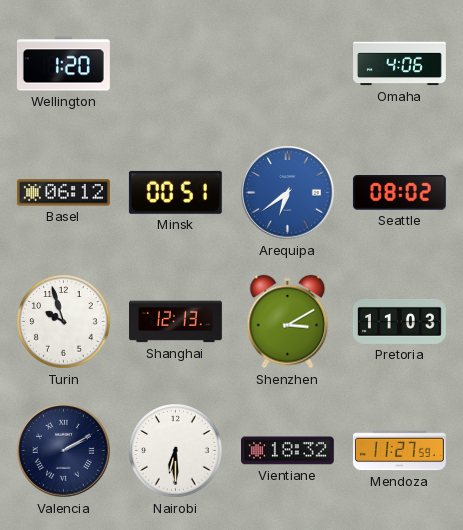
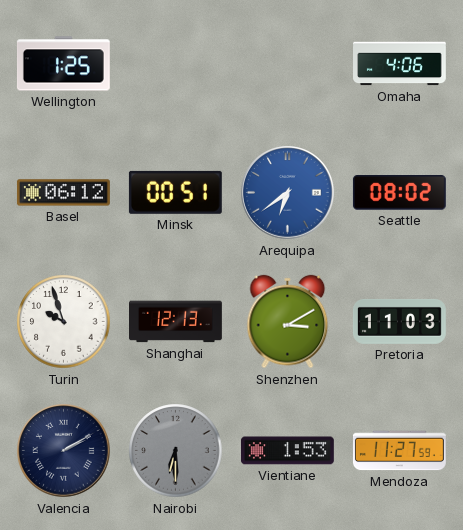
Wellington: 1:20 -> 1:25 (63, 64)
Nairobi dial: white -> grey (176, 451)
Vientiane: 18:32 -> 1:53 (287, 451)
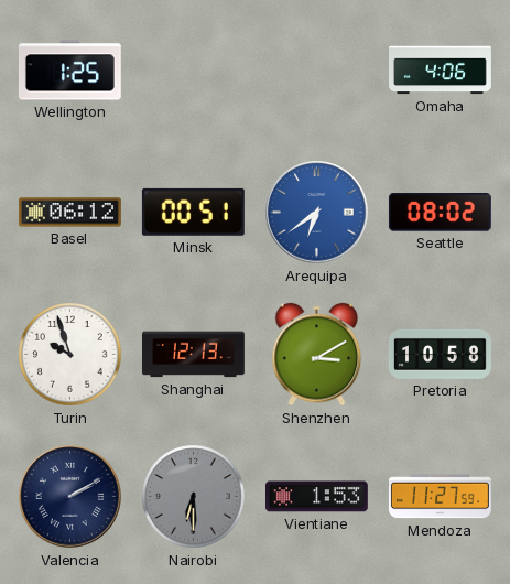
Pretoria: 11:03 -> 10:58 (440, 354)
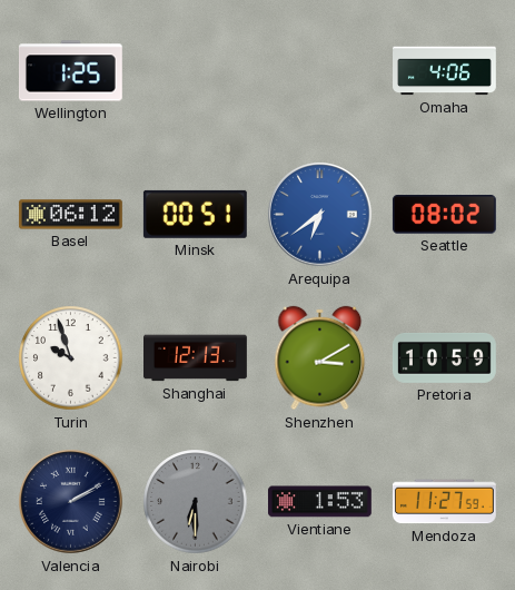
Pretoria: 10:58 -> 10:59 (444, 357)
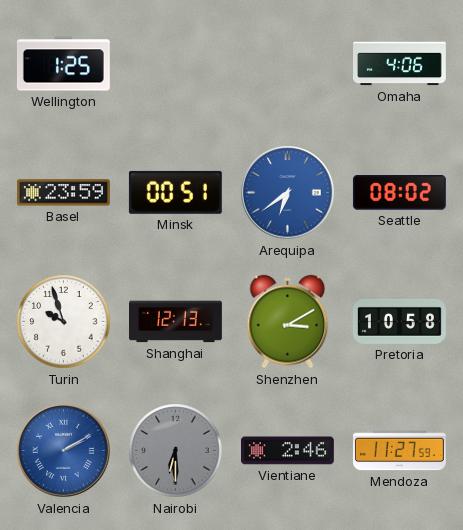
Basel: 06:12 -> 23:59 (63, 193)
Pretoria: 10:59 -> 10:58 (399, 321)
Valencia dial: navy -> blue (64, 451)
Vientiane: 1:53 -> 2:46 (287, 451)
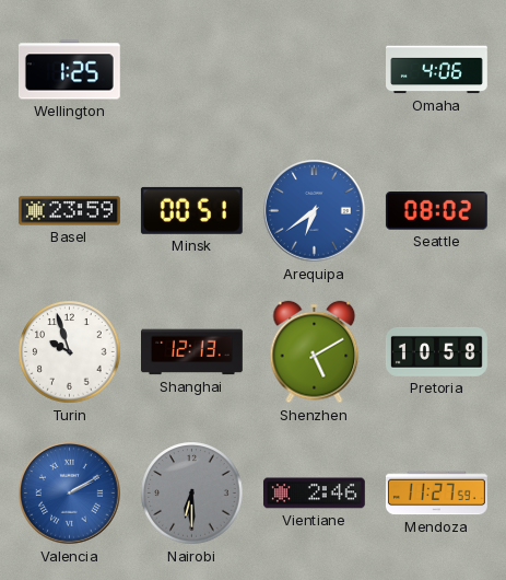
Shenzhen: 3:10 -> 5:10 (315, 352)
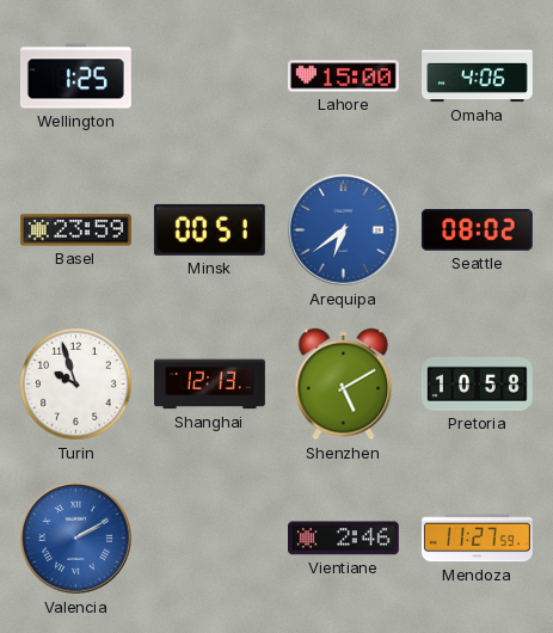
Lahore: none -> 15:00 (343, 76)
Nairobi: 6:30 -> none (192, 494)
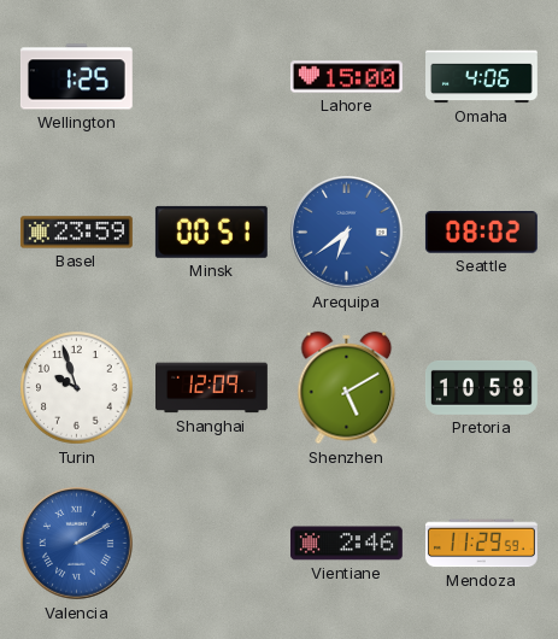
Shanghai: 12:13 -> 12:09 (212, 388)
Mendoza: 11:27 -> 11:29 (481, 544)
